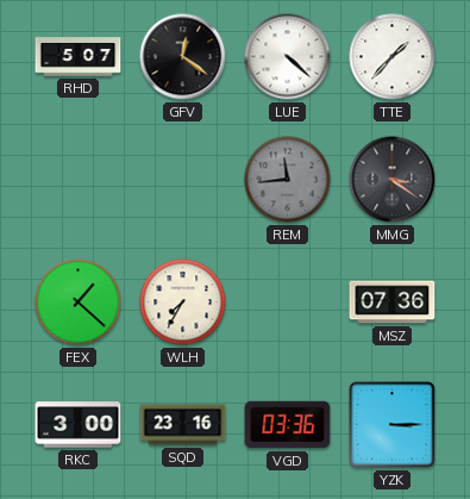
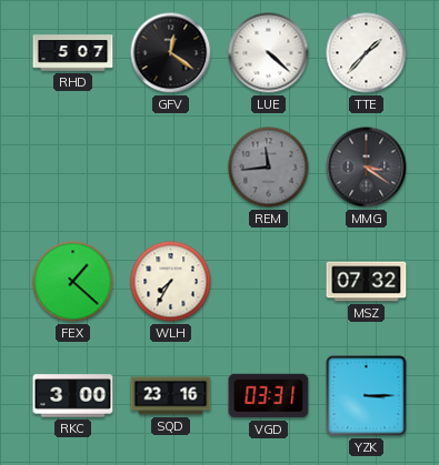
MSZ: 07:36 -> 07:32 (367, 282)
VGD: 03:36 -> 03:31 (269, 396)
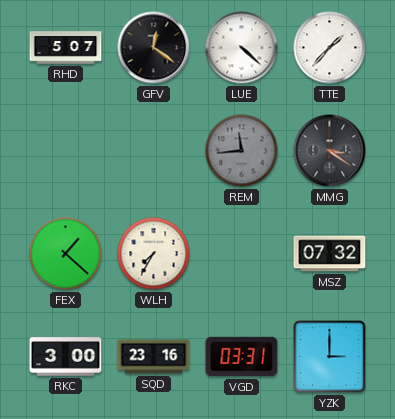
YZK: 3:15 -> 3:00 (330, 357)
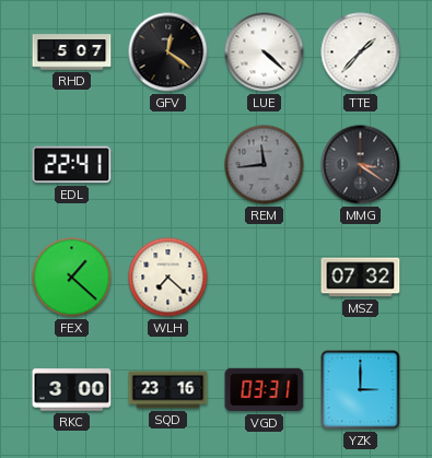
EDL: none -> 22:41 (72, 165)
WLH: 7:35 -> 7:22 (168, 278)
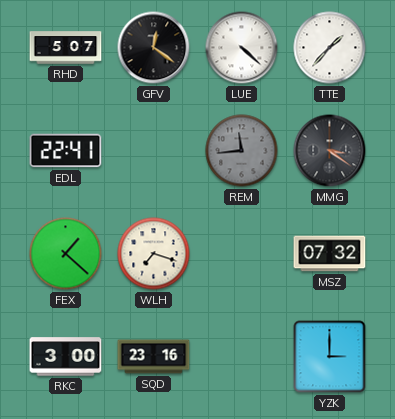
WLH: 7:22 -> 7:18 (154, 254)
VGD: 03:31 -> none (265, 390)
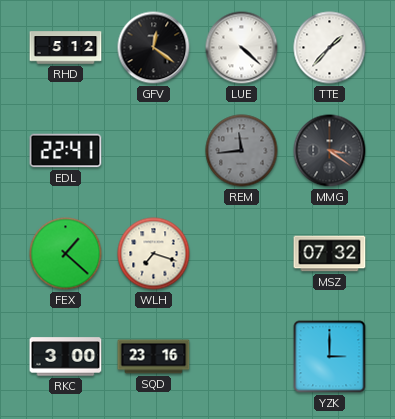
RHD: 5:07 -> 5:12 (66, 48)
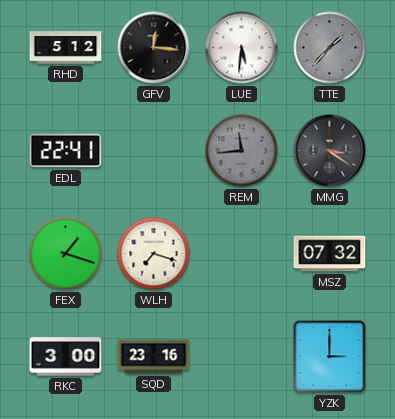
GFV: 12:21 -> 12:16 (154, 48)
LUE: 4:22 -> 5:31 (242, 48)
TTE dial: white -> grey (330, 48)
FEX: 1:22 -> 1:18 (66, 254)
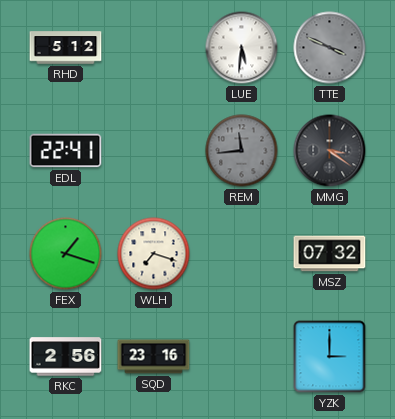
GFV: 12:16 -> none (154, 48)
TTE: 1:37 -> 3:49 (330, 48)
RKC: 3:00 -> 2:56 (66, 357)
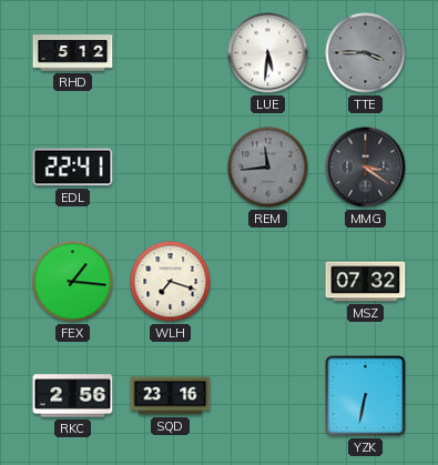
TTE: 3:49 -> 3:45 (366, 53)
FEX: 1:18 -> 1:16 (73, 282)
YZK: 3:00 -> 6:32 (366, 396)
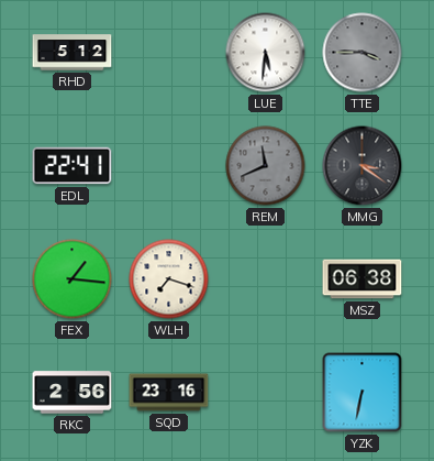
REM: 11:44 -> 11:41 (266, 166)
MSZ: 07:32 -> 06:38 (363, 279)
